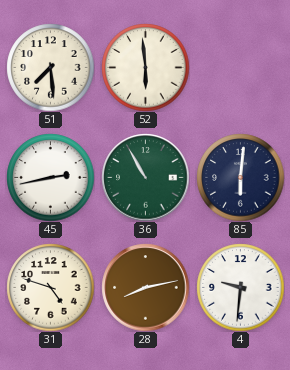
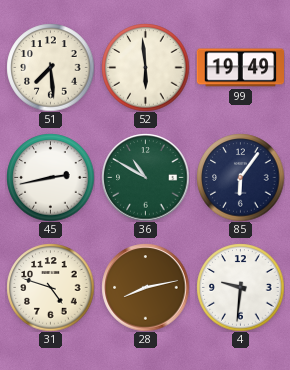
99: none -> 19:49 (240, 68)
36: 10:55 -> 10:50 (145, 177)
85: 6:01 -> 6:06 (240, 177)
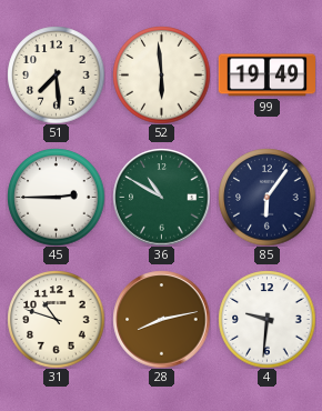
45: 2:43 -> 2:45 (56, 197)
31: 4:48 -> 10:48 (56, 319)
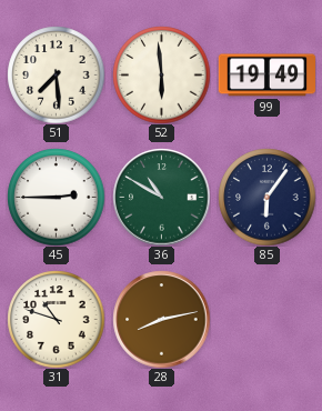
4: 9:31 -> none (266, 319)
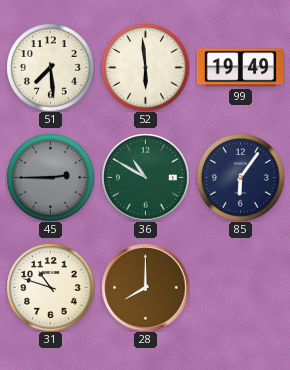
45 dial: white -> grey (50, 177)
28: 8:13 -> 8:00 (145, 287)
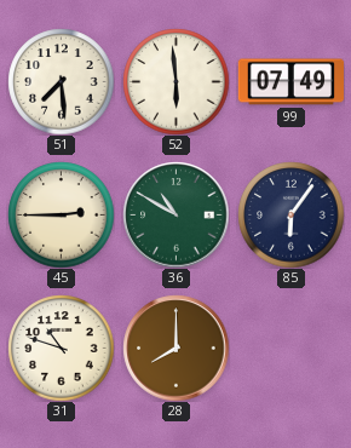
99: 19:49 -> 07:49 (290, 82)
45 dial: grey -> cream (61, 214)
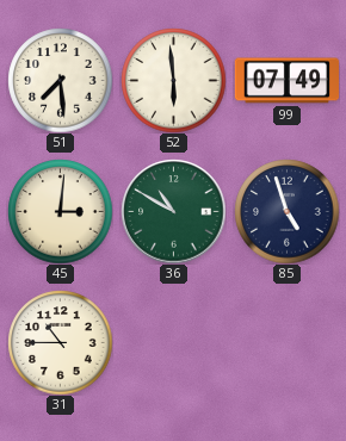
45: 2:45 -> 3:01 (60, 211)
85: 6:06 -> 4:57 (286, 211)
31: 10:48 -> 10:45 (60, 342)
28: 8:00 -> none (175, 348)
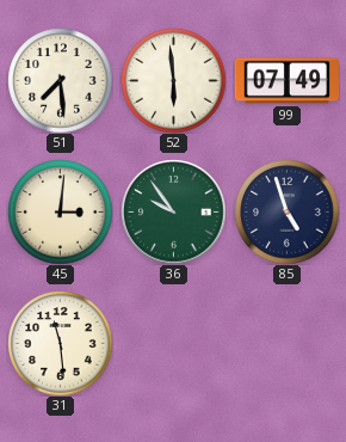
36: 10:50 -> 9:54 (173, 211)
31: 10:45 -> 11:29 (60, 343)
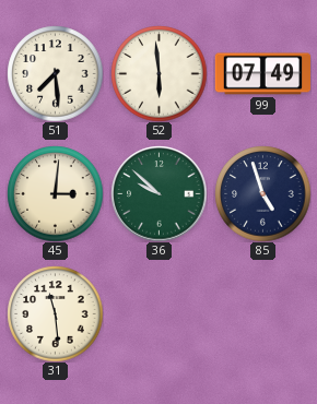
36: 9:54 -> 9:52 (158, 193)
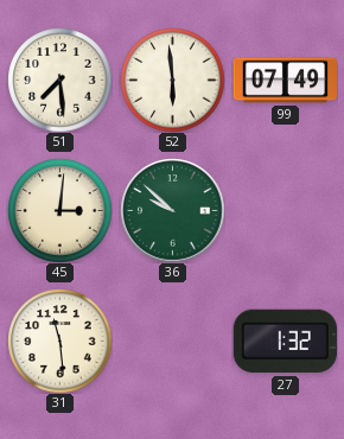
85: 4:57 -> none (262, 193)
27: none -> 1:32 (285, 342)
